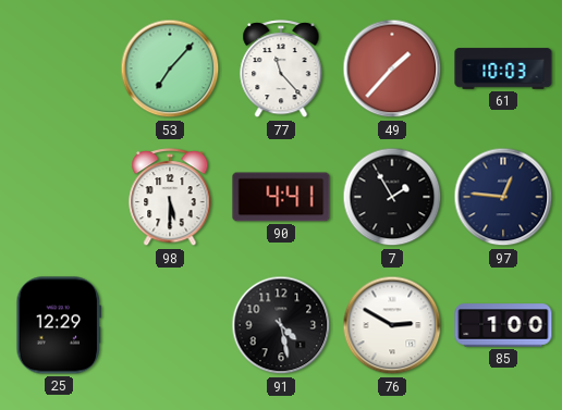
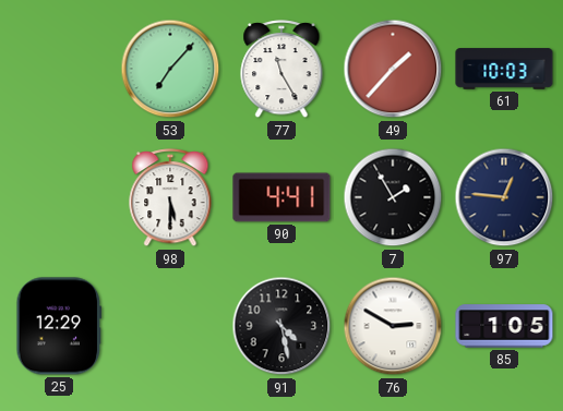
77: 11:23 -> 11:25 (281, 70)
85: 1:00 -> 1:05 (504, 326)
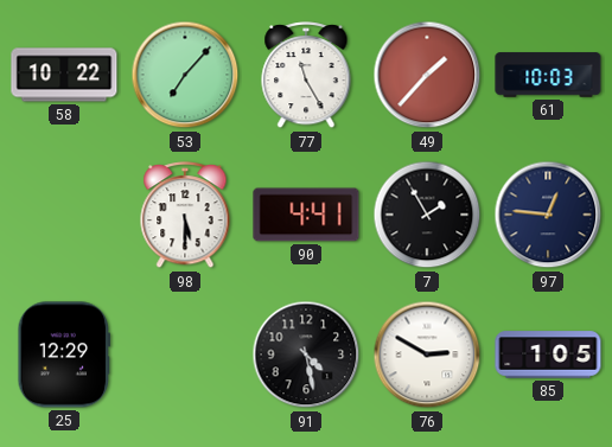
58: none -> 10:22 (64, 75)
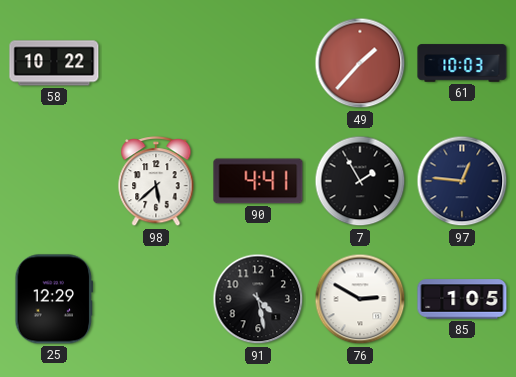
53: 7:07 -> none (185, 75)
77: 11:25 -> none (306, 76)
98: 5:30 -> 5:38 (156, 182)
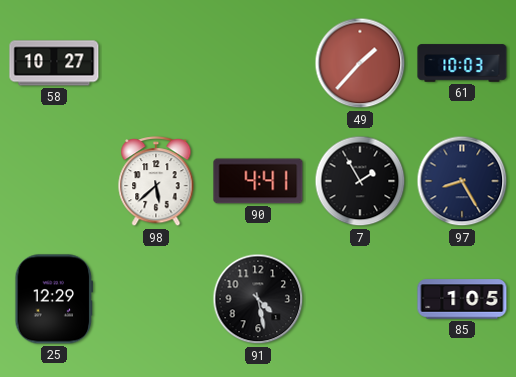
58: 10:22 -> 10:27 (54, 63)
97: 12:46 -> 8:25 (462, 181)
76: 2:50 -> none (360, 299)
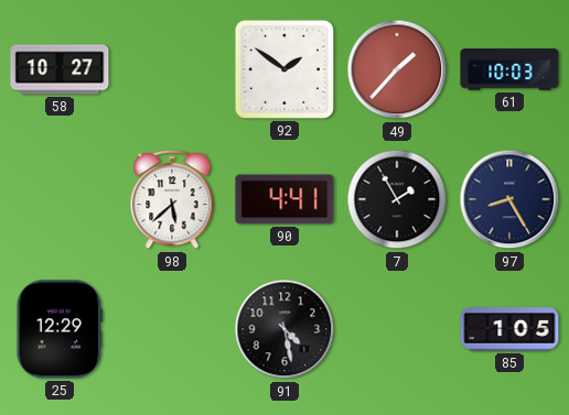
92: none -> 1:51 (284, 69)
